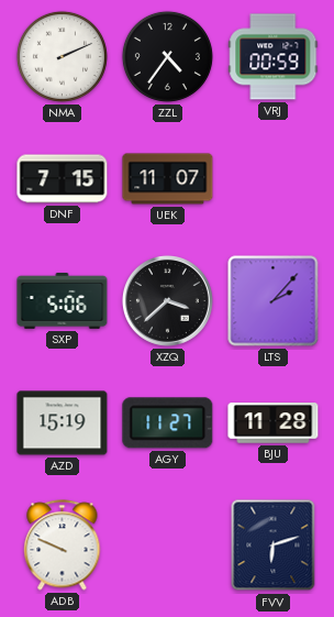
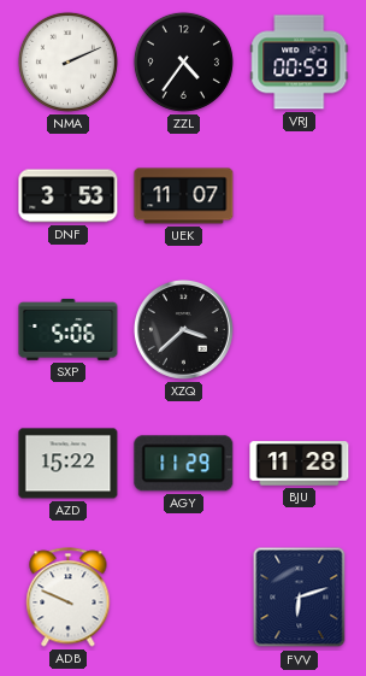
DNF: 7:15 -> 3:53 (69, 196)
LTS: 2:07 -> none (274, 301)
AZD: 15:19 -> 15:22 (69, 464)
AGY: 11:27 -> 11:29 (184, 464)
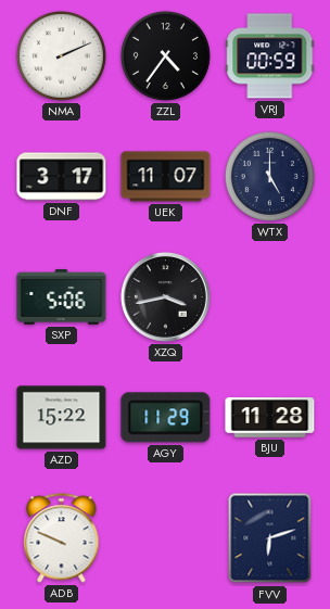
DNF: 3:53 -> 3:17 (62, 177)
WTX: none -> 5:00 (269, 176)
XZQ: 3:38 -> 3:43 (165, 296)
